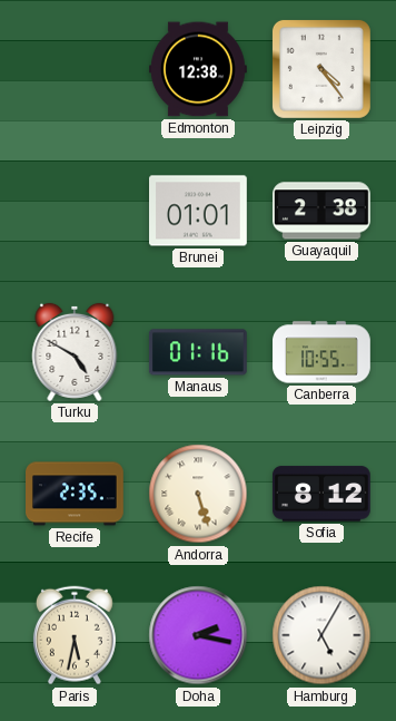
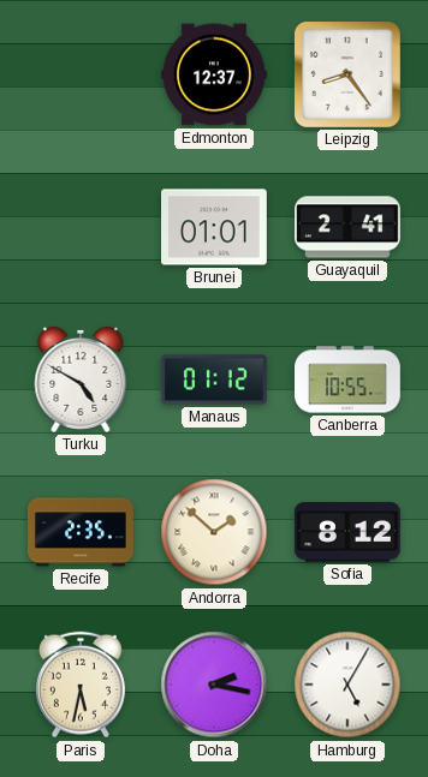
Edmonton: 12:38 -> 12:37 (215, 74)
Leipzig: 4:24 -> 8:24 (347, 74)
Guayaquil: 2:38 -> 2:41 (349, 227)
Manaus: 01:16 -> 01:12 (214, 379)
Andorra: 5:27 -> 1:52 (214, 532)
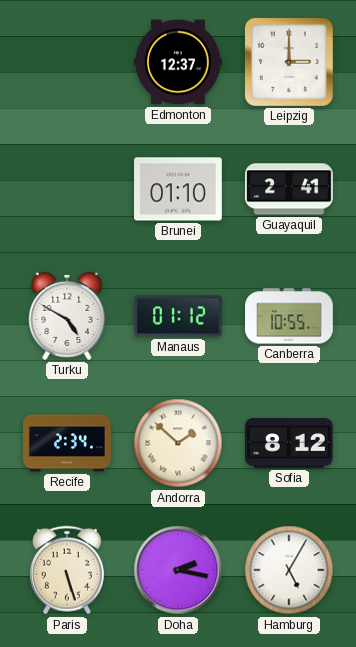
Leipzig: 8:24 -> 3:00 (289, 62)
Brunei: 01:01 -> 01:10 (179, 189)
Recife: 2:35 -> 2:34 (68, 443)
Paris: 5:32 -> 5:27 (67, 570)
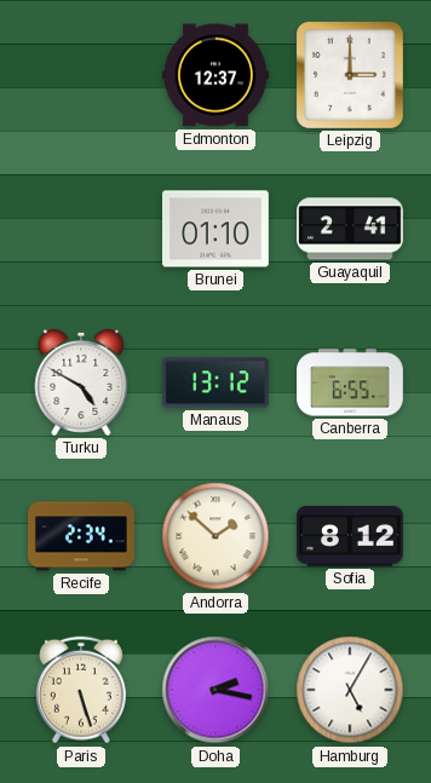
Manaus: 01:12 -> 13:12 (215, 382)
Canberra: 10:55 -> 6:55 (351, 382)
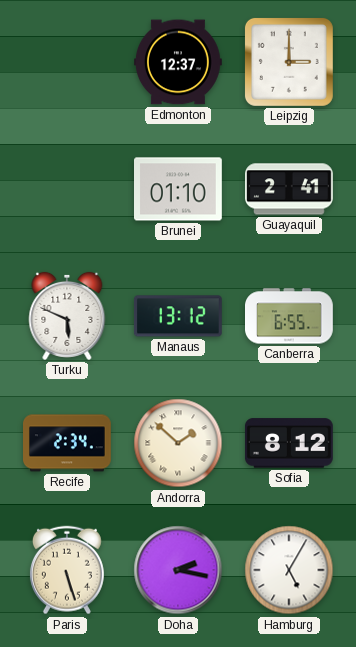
Turku: 4:50 -> 5:49 (67, 316)
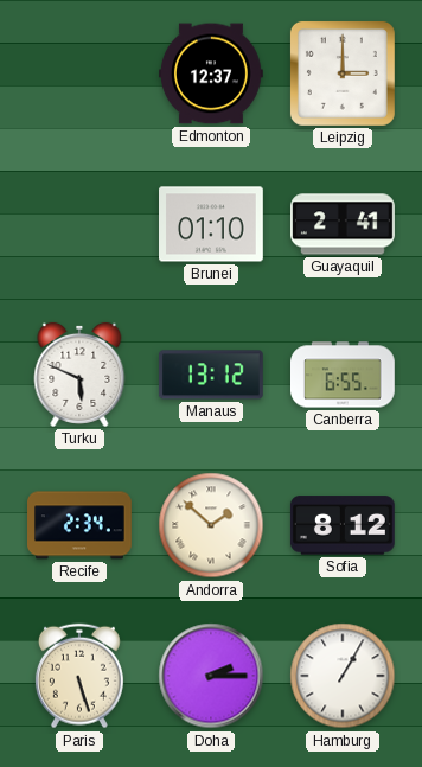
Doha: 2:17 -> 2:15 (211, 676)
Hamburg: 5:05 -> 1:05 (343, 676)
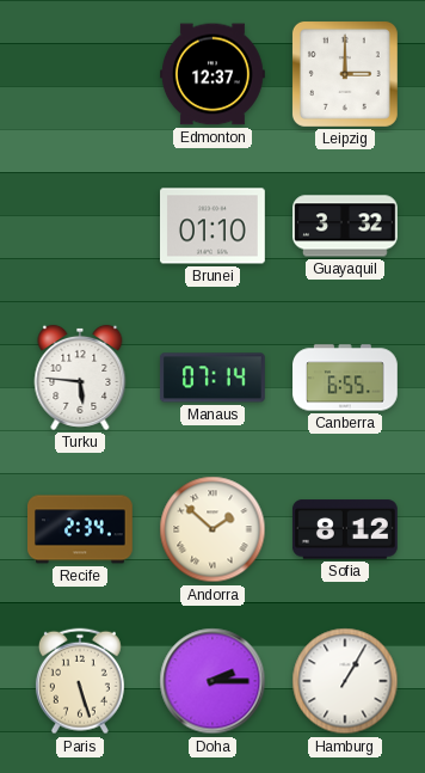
Guayaquil: 2:41 -> 3:32 (346, 226)
Turku: 5:49 -> 5:46 (80, 378)
Manaus: 13:12 -> 07:14 (213, 378)
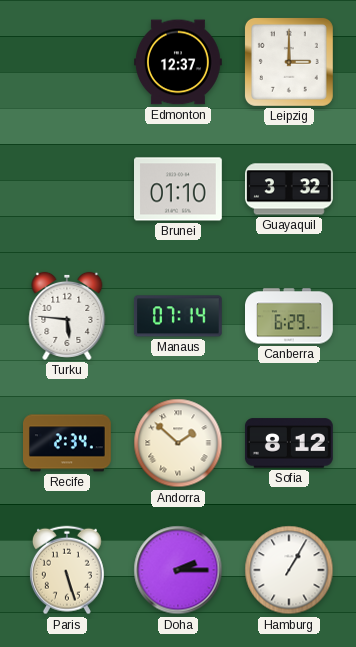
Canberra: 6:55 -> 6:29 (290, 316)
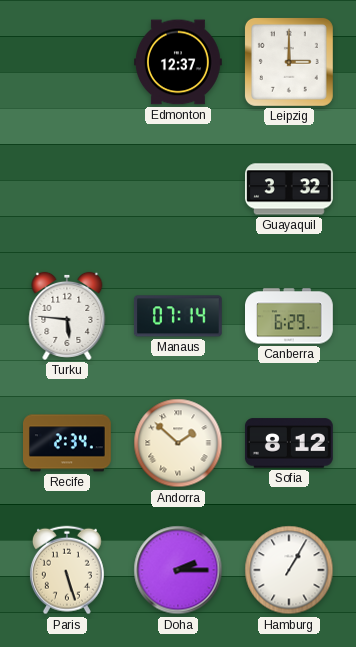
Brunei: 01:10 -> none (179, 189)
